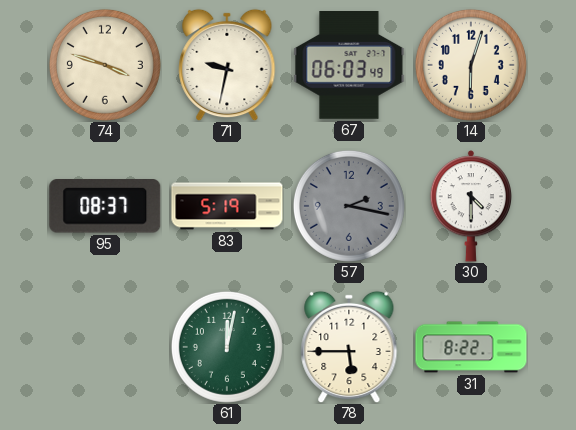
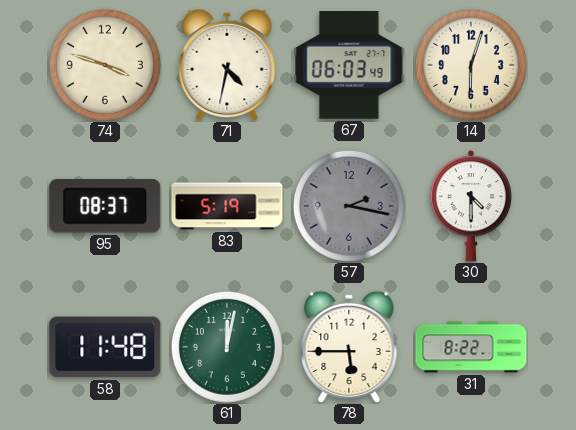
71: 9:32 -> 4:32 (227, 65)
58: none -> 11:48 (105, 347)
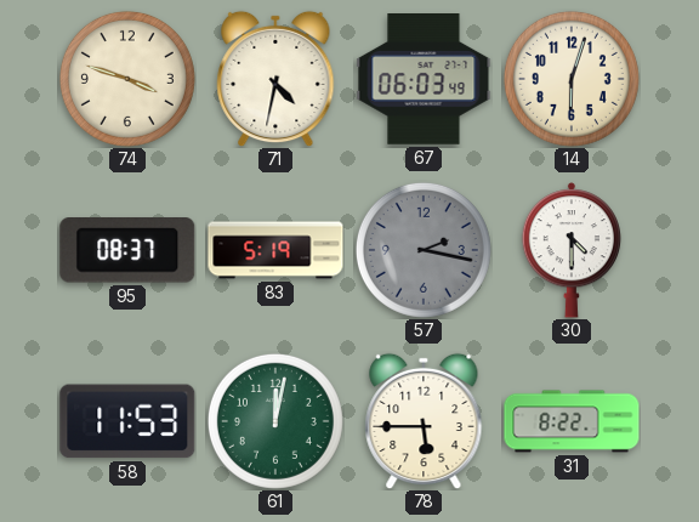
58: 11:48 -> 11:53 (127, 421)
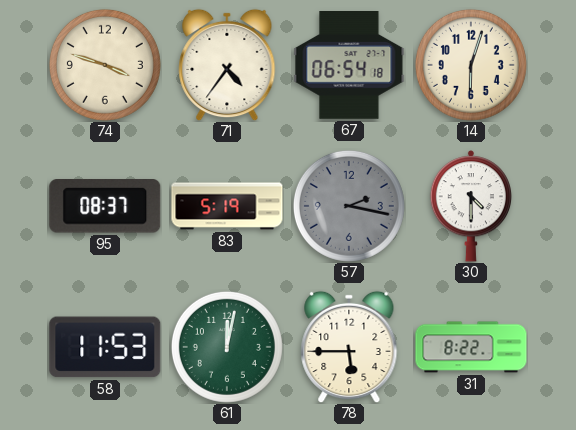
71: 4:32 -> 4:36 (227, 65)
67: 06:03 -> 06:54 (349, 66)
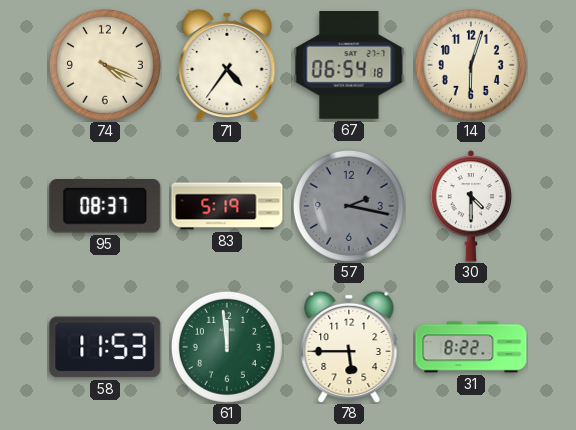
74: 3:48 -> 4:19 (105, 65)
61: 12:02 -> 11:59 (227, 347)
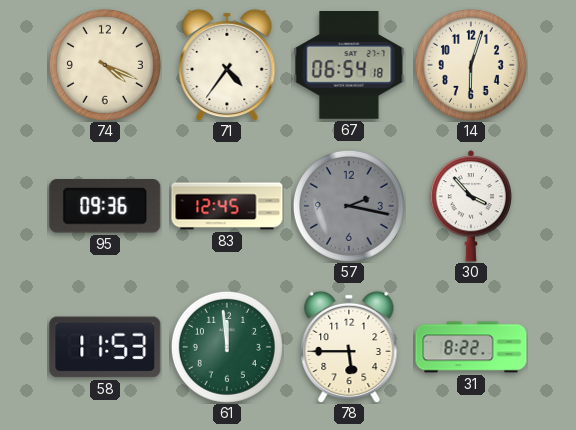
95: 08:37 -> 09:36 (105, 206)
83: 5:19 -> 12:45 (227, 206)
30: 4:30 -> 3:53 (470, 206)
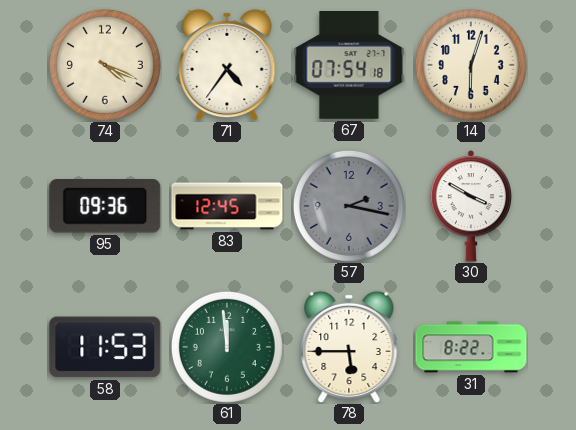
67: 06:54 -> 07:54 (349, 66)
30: 3:53 -> 3:50 (470, 206)
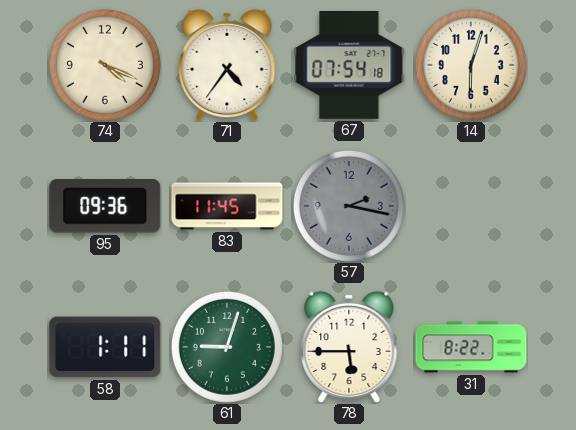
83: 12:45 -> 11:45 (227, 206)
30: 3:50 -> none (470, 206)
58: 11:53 -> 1:11 (105, 347)
61: 11:59 -> 9:03 (227, 347)
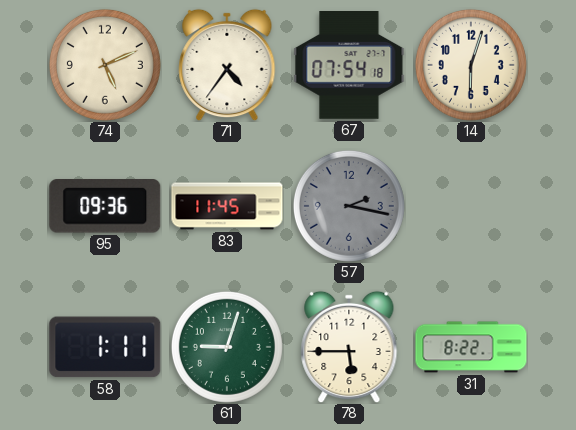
74: 4:19 -> 5:11 (105, 65)
